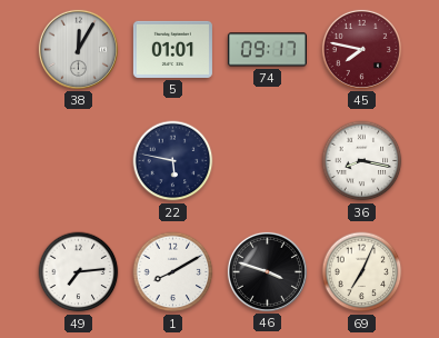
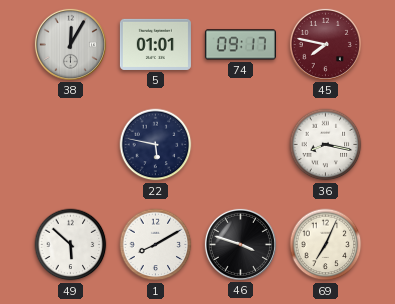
49: 7:14 -> 5:52 (71, 245)
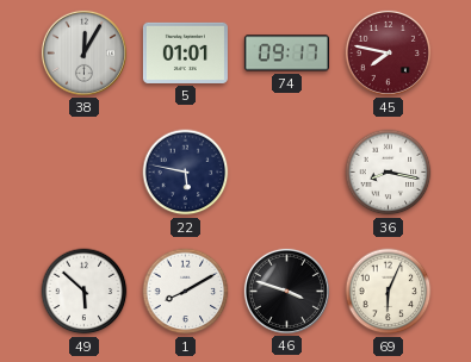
69: 7:04 -> 6:04 (389, 292)
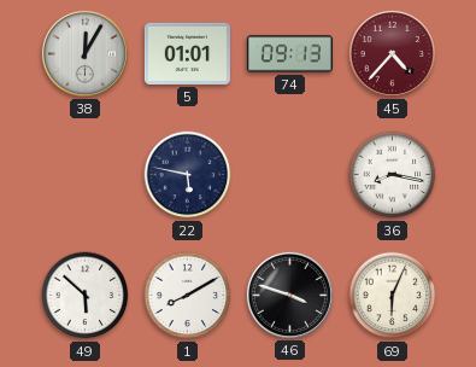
74: 09:17 -> 09:13 (289, 54)
45: 7:47 -> 4:37 (392, 53)
